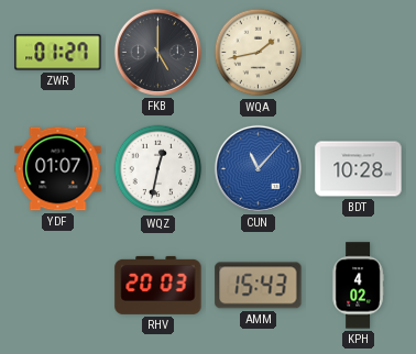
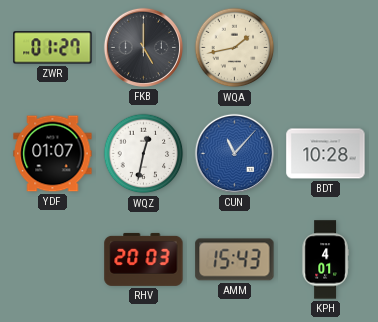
KPH: 4:02 -> 4:01 (325, 260)
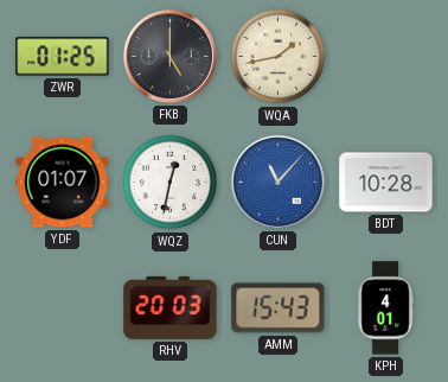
ZWR: 01:27 -> 01:25 (63, 57)
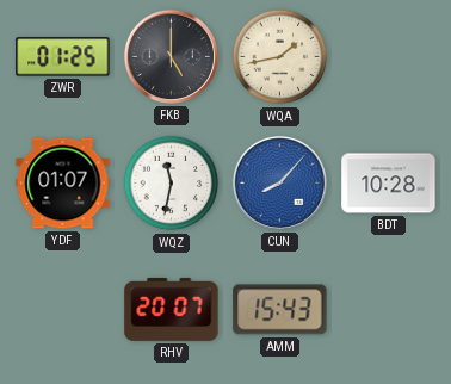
WQZ: 12:32 -> 11:32 (172, 184)
CUN: 11:07 -> 8:07 (279, 182)
RHV: 20:03 -> 20:07 (172, 309)
KPH: 4:01 -> none (385, 308)
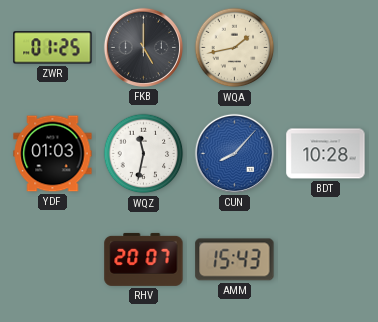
YDF: 01:07 -> 01:03 (53, 154)
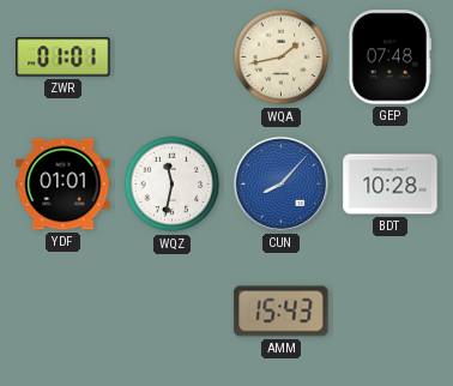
ZWR: 01:25 -> 01:01 (64, 58)
FKB: 5:00 -> none (143, 47)
GEP: none -> 07:48 (391, 58)
YDF: 01:03 -> 01:01 (64, 185)
RHV: 20:07 -> none (144, 259)
